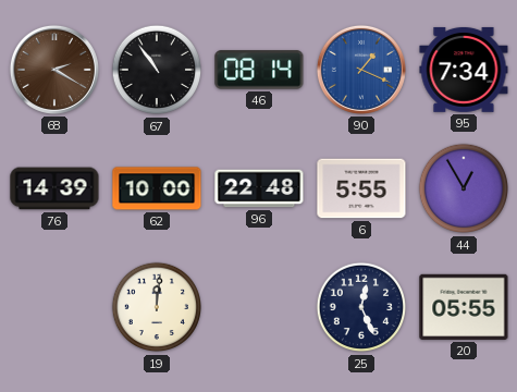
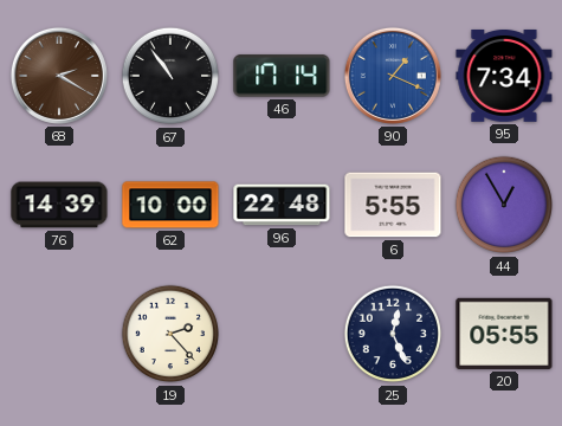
46: 08:14 -> 17:14 (282, 76)
19: 12:01 -> 2:23 (170, 334)
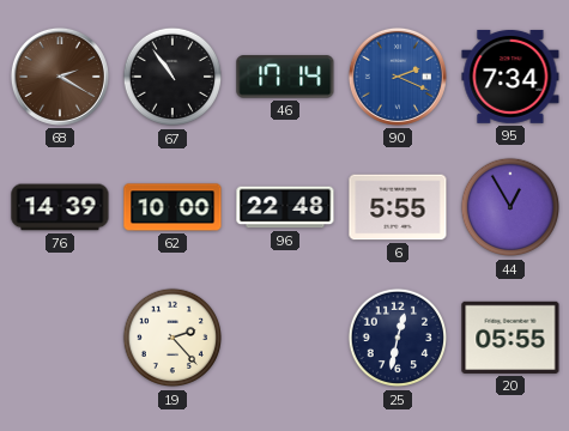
90: 1:19 -> 2:19 (398, 77)
25: 12:26 -> 12:32 (398, 338)
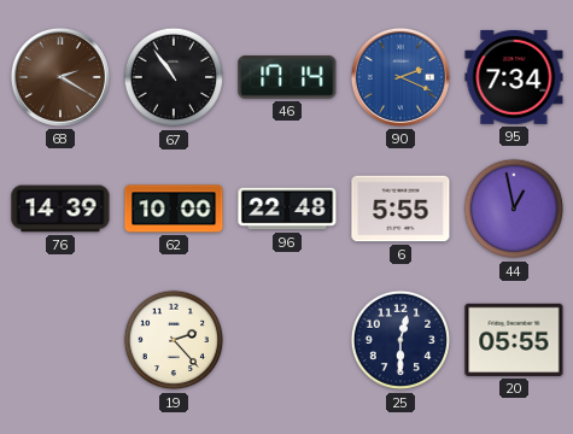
44: 12:55 -> 12:58 (514, 209)
25: 12:32 -> 12:30 (400, 340)
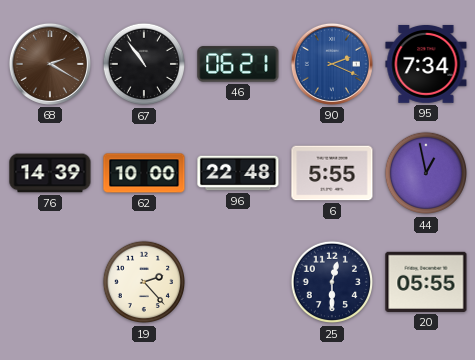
46: 17:14 -> 06:21 (238, 64)
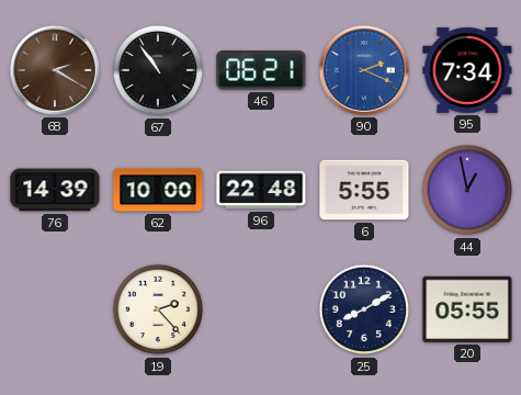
25: 12:30 -> 8:10 (364, 309)
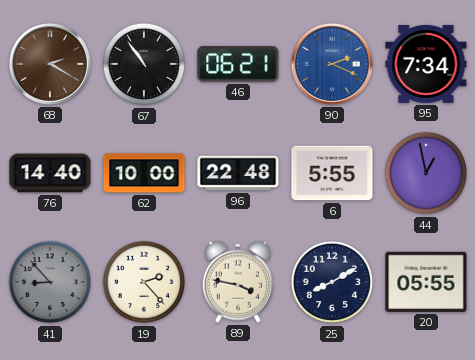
76: 14:39 -> 14:40 (50, 173)
41: none -> 8:53 (50, 282)
89: none -> 3:47 (237, 282)
